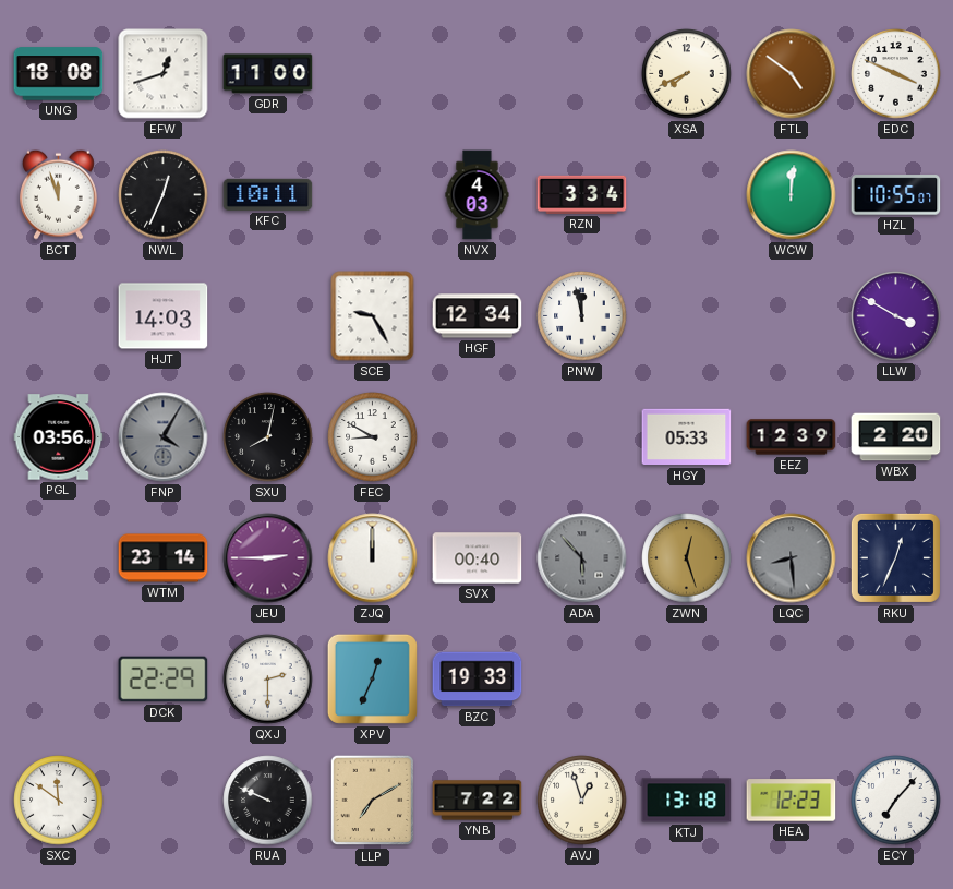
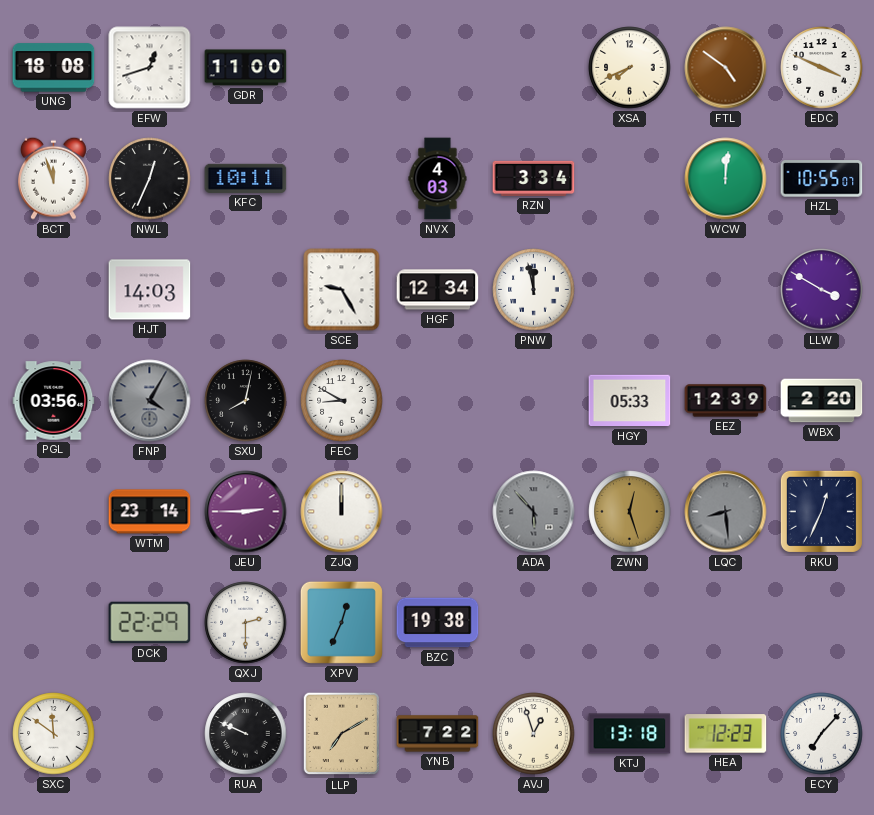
SVX: 00:40 -> none (478, 558)
BZC: 19:33 -> 19:38 (438, 623)
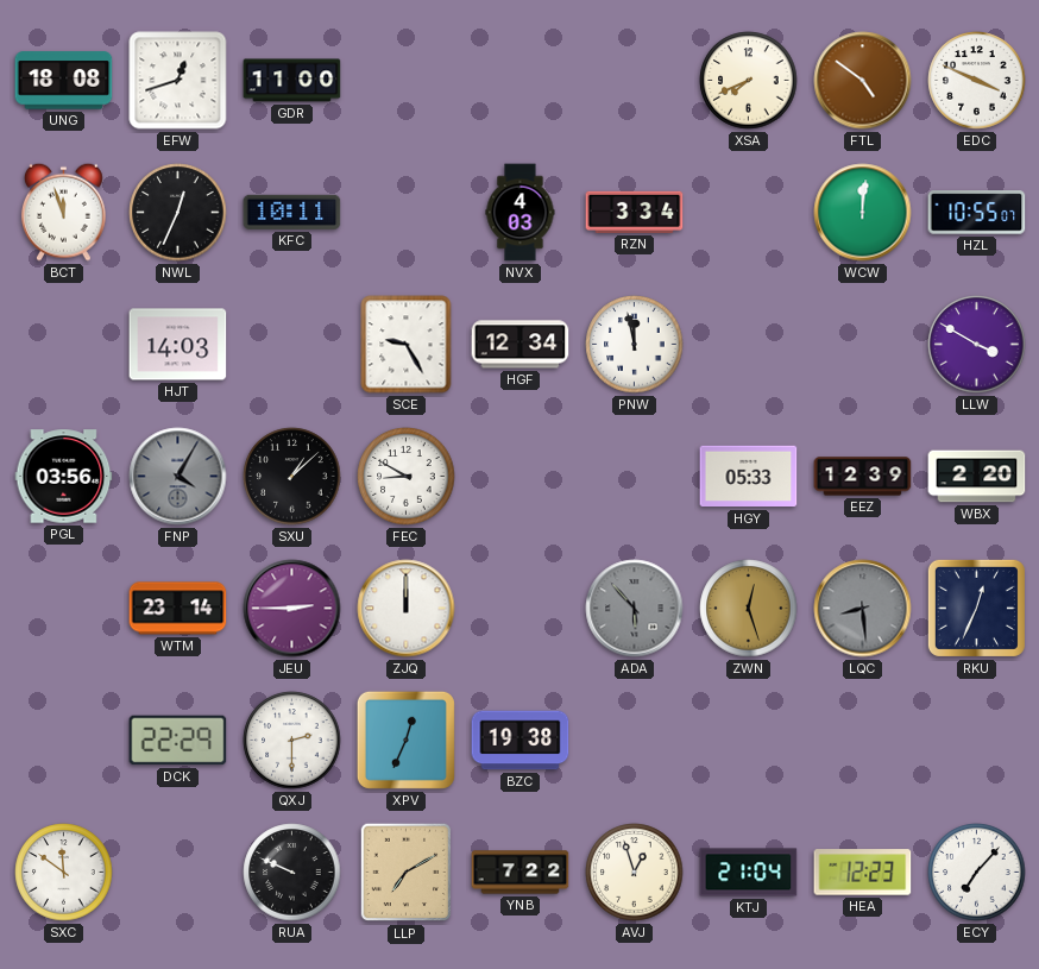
SXU: 8:02 -> 1:08 (292, 477)
KTJ: 13:18 -> 21:04 (749, 873)
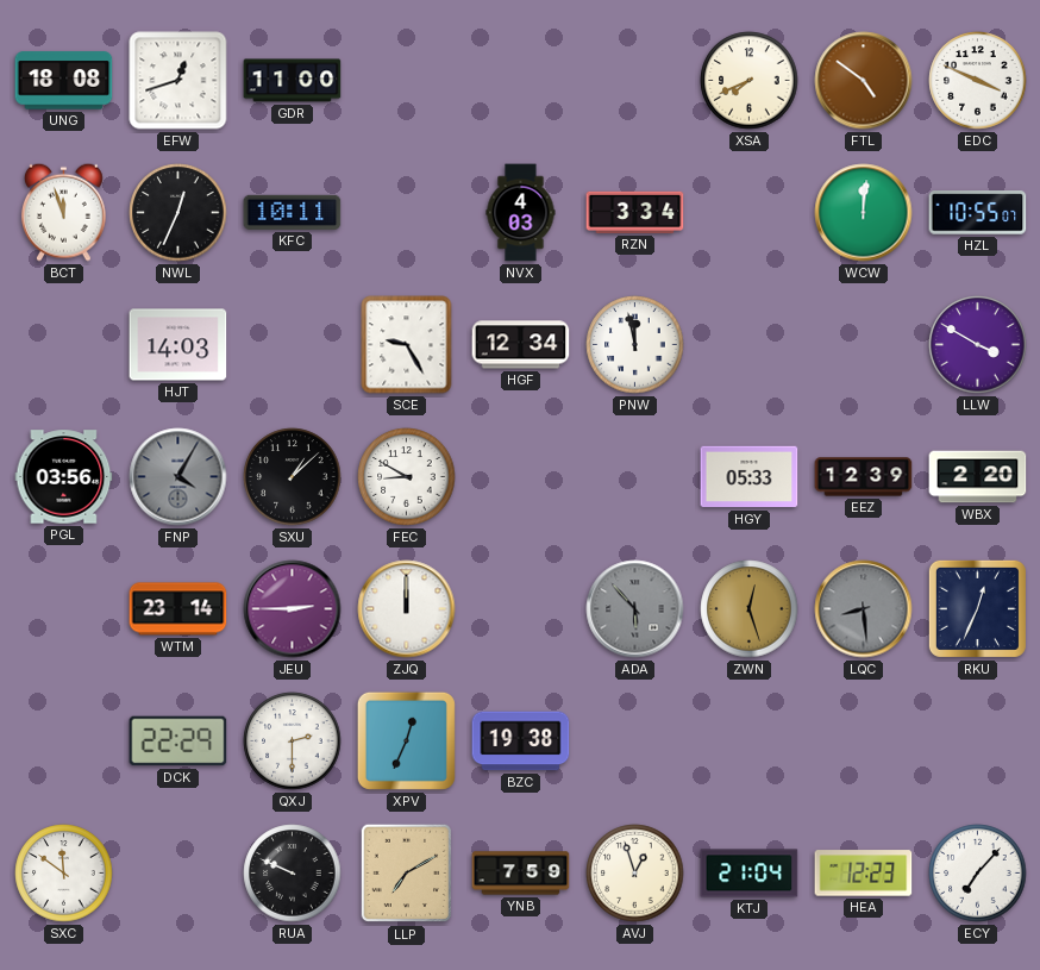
YNB: 7:22 -> 7:59 (521, 874)
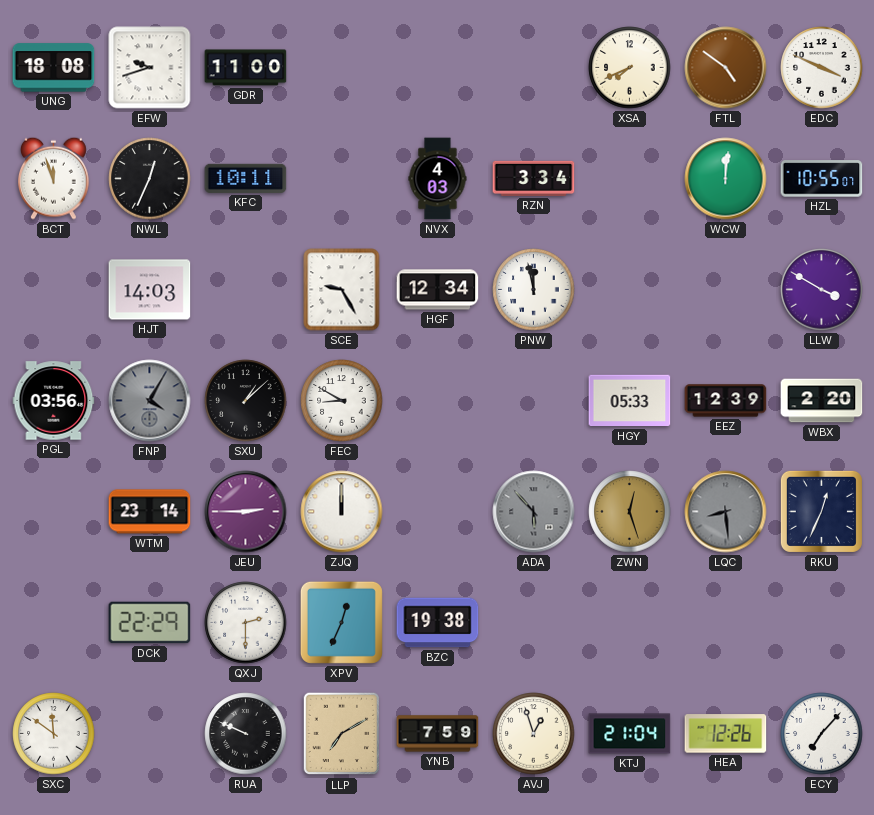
EFW: 12:42 -> 9:42 (150, 68)
HEA: 12:23 -> 12:26 (726, 734)
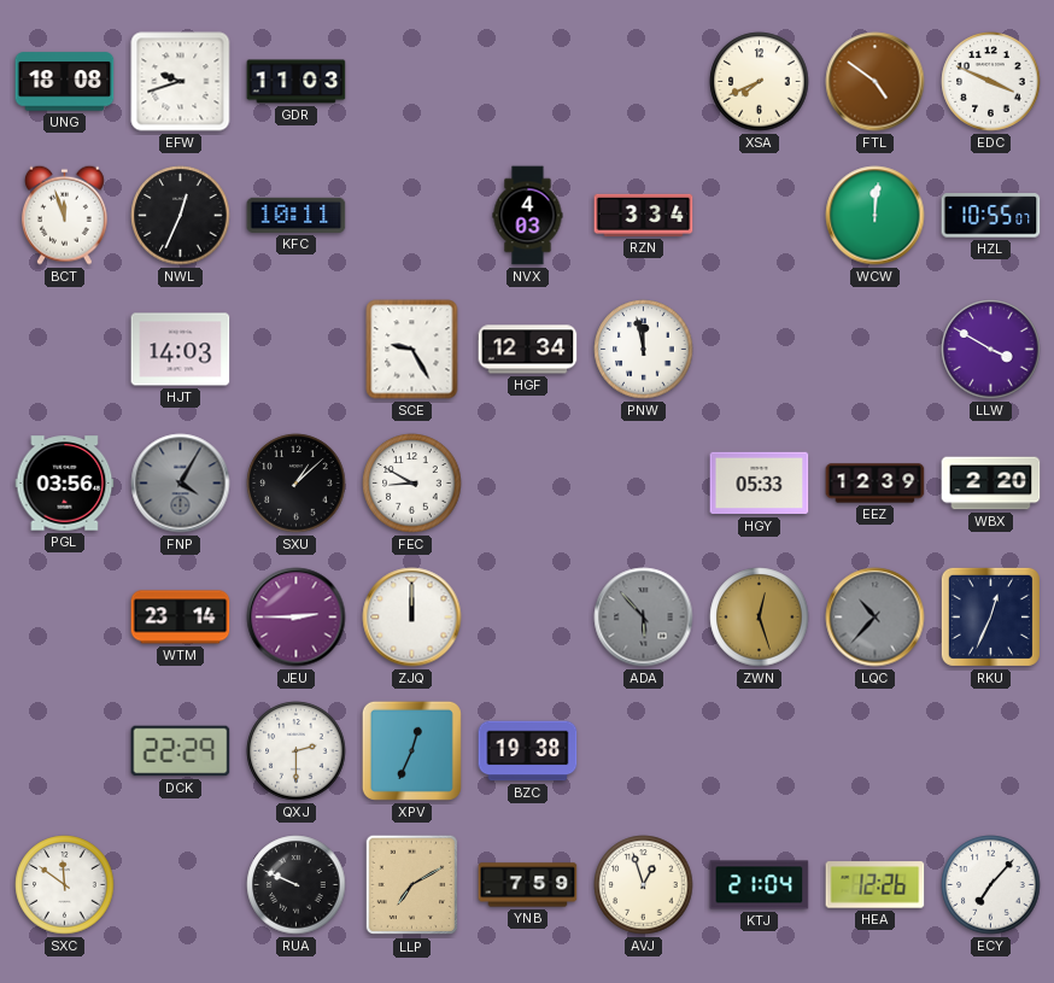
GDR: 11:00 -> 11:03 (297, 82)
LQC: 8:29 -> 10:37 (876, 618)
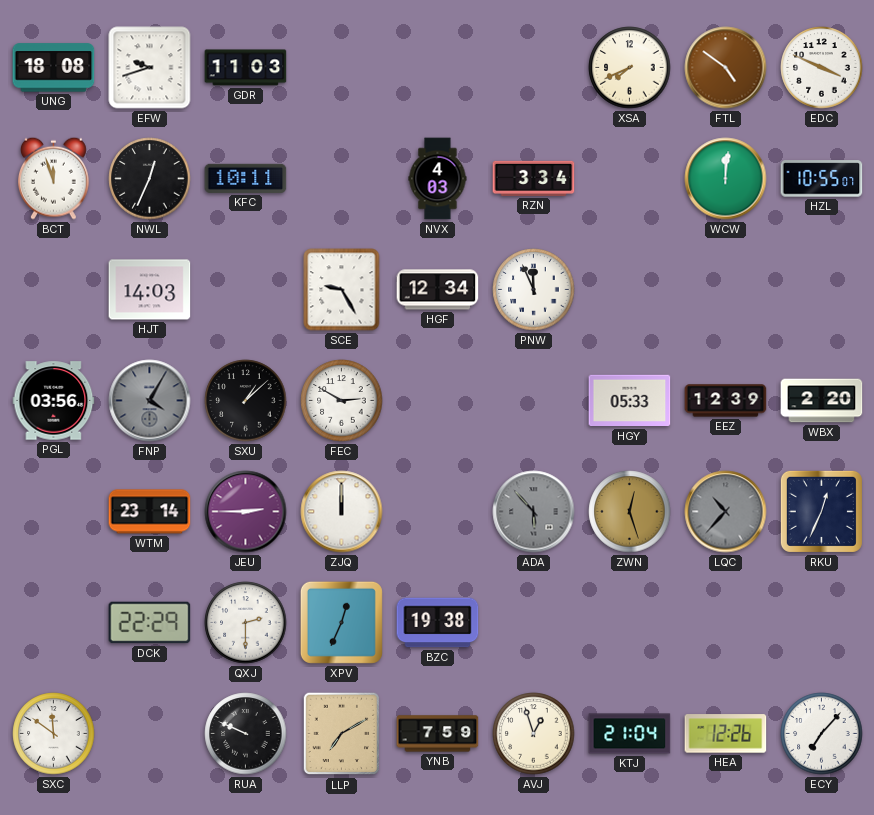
PNW: 11:58 -> 11:56 (534, 290)
LLW: 3:50 -> none (991, 350)
FEC: 8:50 -> 2:50 (342, 401)
